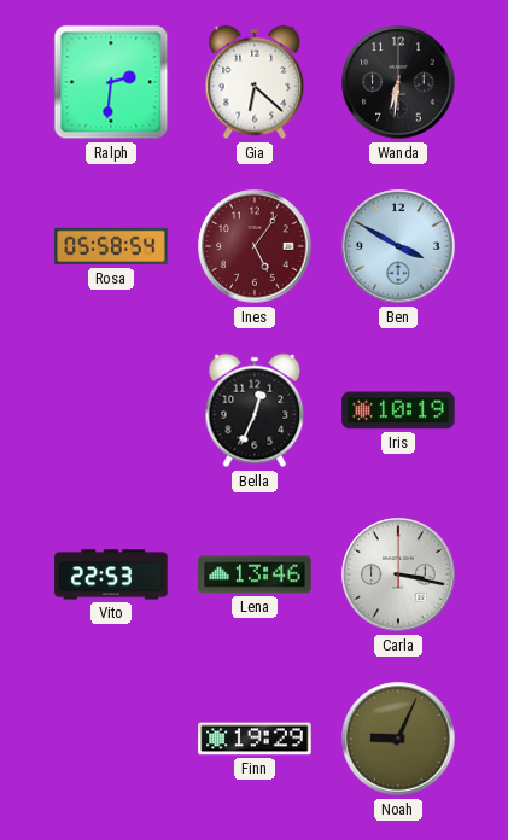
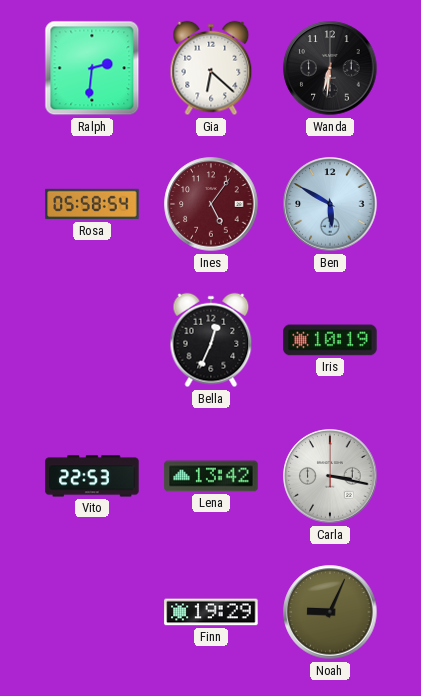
Ben: 3:50 -> 5:50 (330, 204)
Lena: 13:46 -> 13:42 (211, 476)
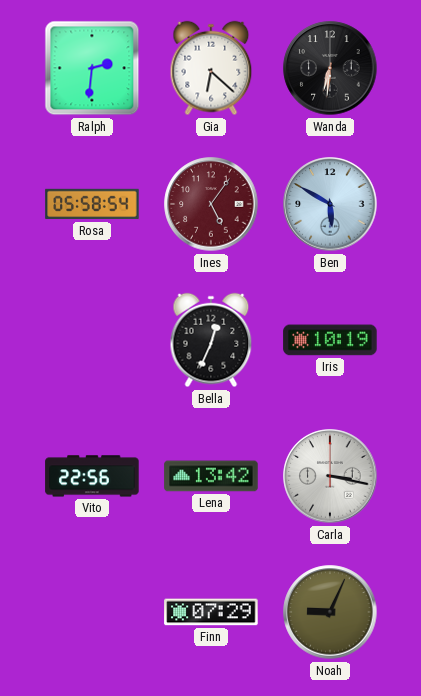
Vito: 22:53 -> 22:56 (92, 476)
Finn: 19:29 -> 07:29 (211, 612)
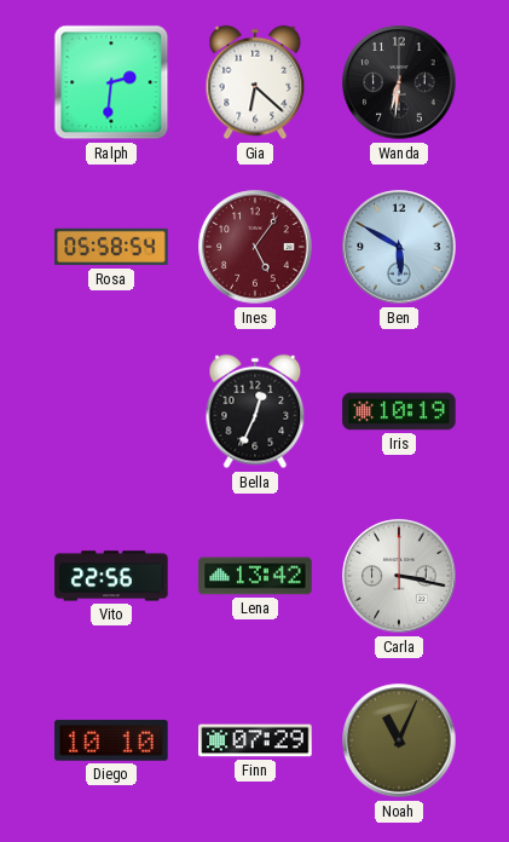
Diego: none -> 10:10 (111, 740)
Noah: 9:04 -> 11:04 (399, 740)
